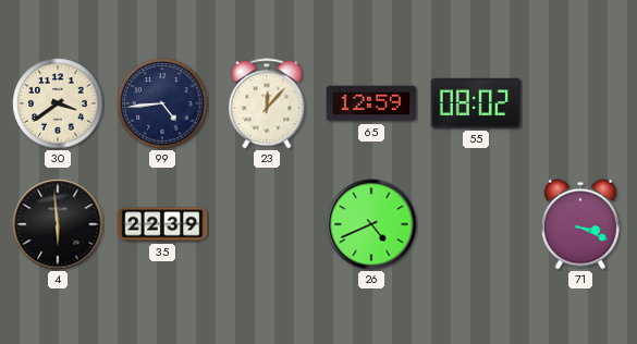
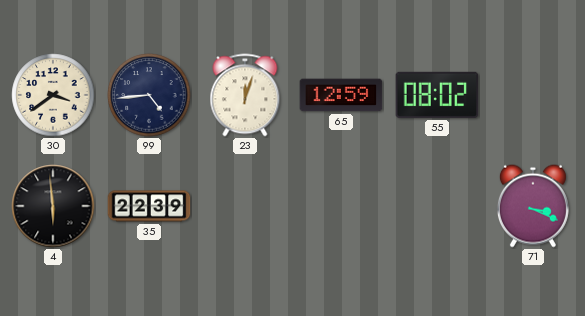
23: 12:07 -> 12:03 (245, 95)
26: 4:41 -> none (371, 224)
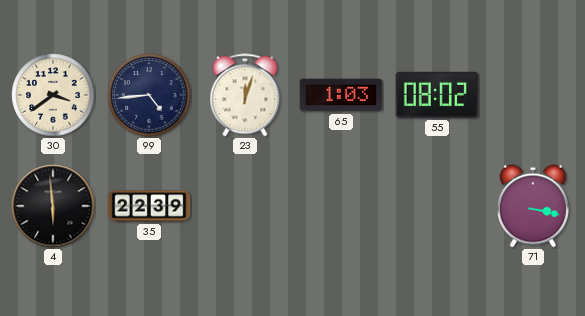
65: 12:59 -> 1:03 (341, 95)
71: 3:19 -> 3:17 (533, 206)
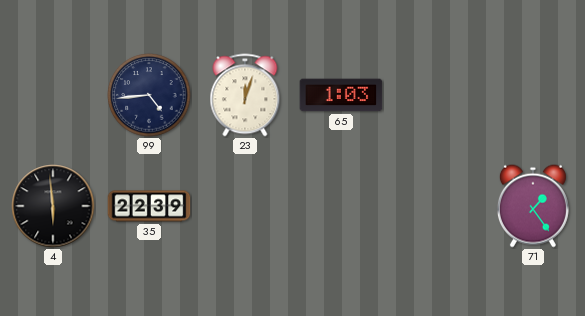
30: 3:39 -> none (53, 95)
55: 08:02 -> none (437, 95)
71: 3:17 -> 1:24 (533, 206)
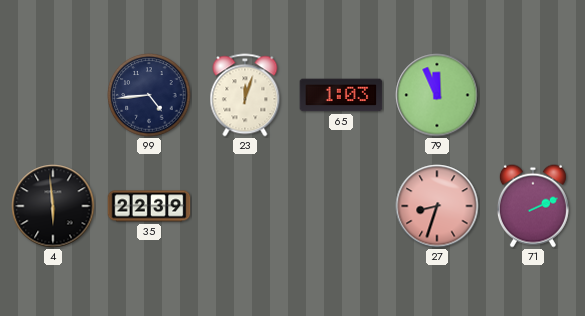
79: none -> 11:56 (437, 95)
27: none -> 8:33 (437, 206)
71: 1:24 -> 2:11 (533, 206)
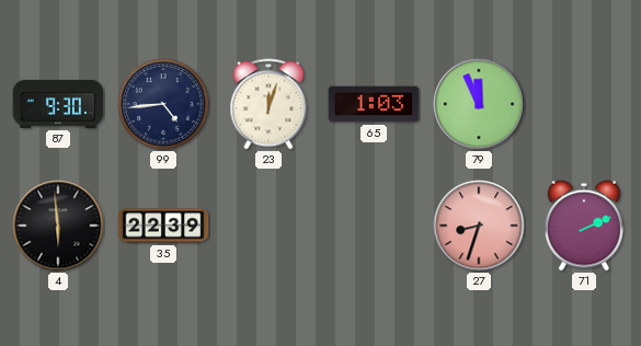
87: none -> 9:30 (58, 104)
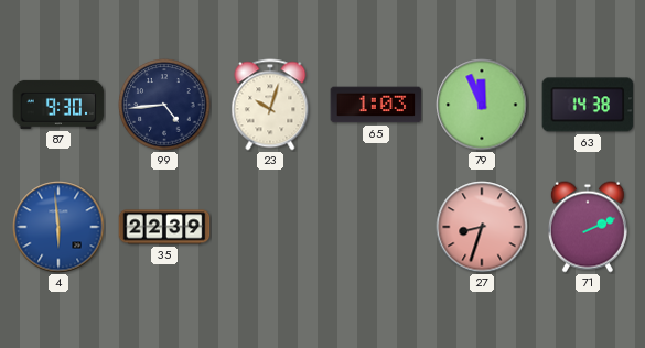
23: 12:03 -> 10:03 (270, 105)
63: none -> 14:38 (588, 105)
4 dial: black -> blue (58, 227)
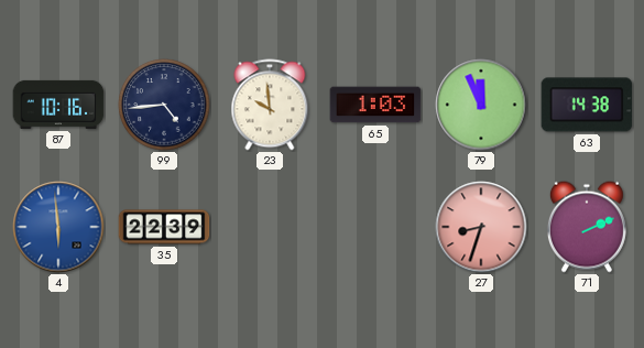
87: 9:30 -> 10:16 (58, 105)
23: 10:03 -> 9:59 (270, 105)
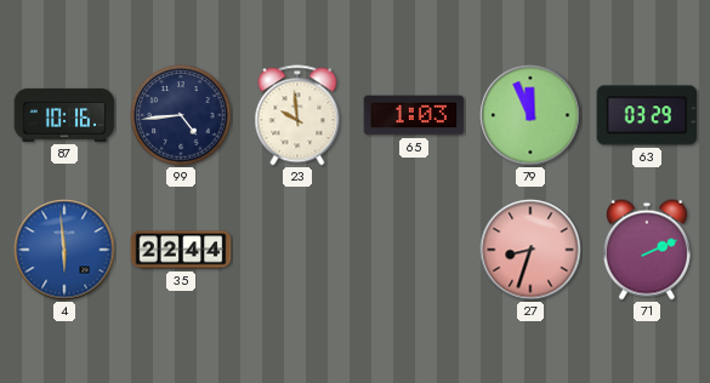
63: 14:38 -> 03:29 (647, 115)
35: 22:39 -> 22:44 (181, 250)
